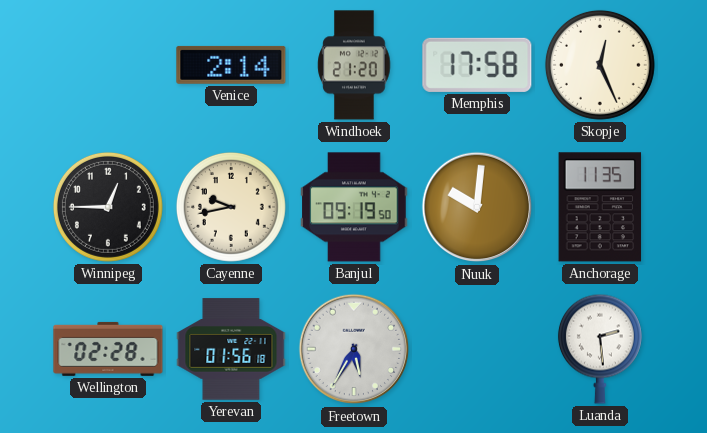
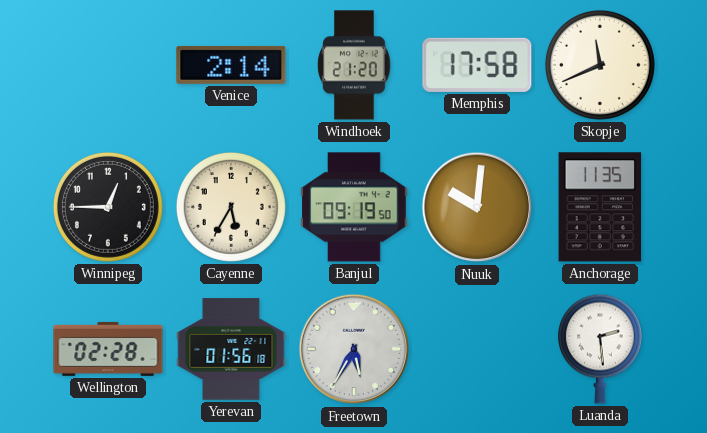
Skopje: 12:26 -> 11:41 (600, 65)
Cayenne: 9:43 -> 5:35 (231, 207)
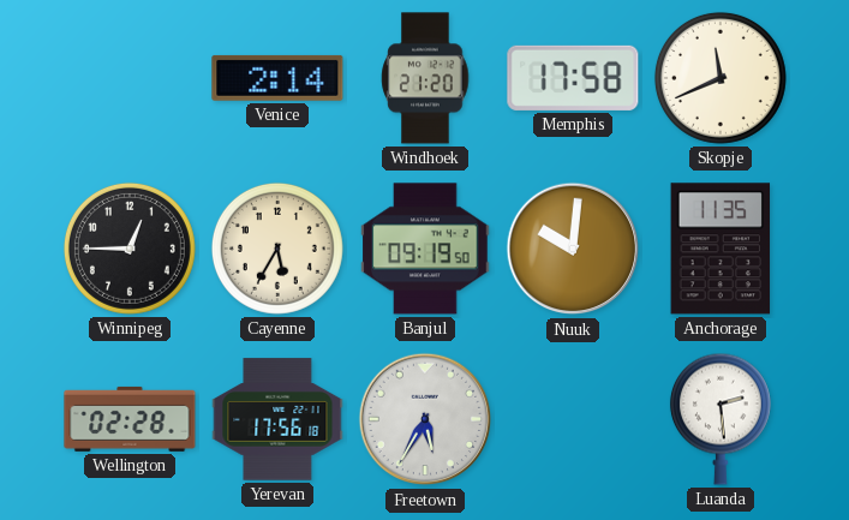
Yerevan: 01:56 -> 17:56 (277, 419)
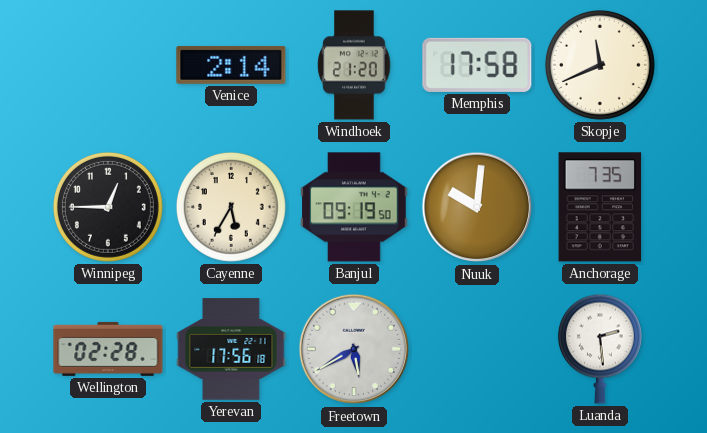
Anchorage: 11:35 -> 7:35 (600, 207)
Freetown: 5:35 -> 5:40 (354, 349)
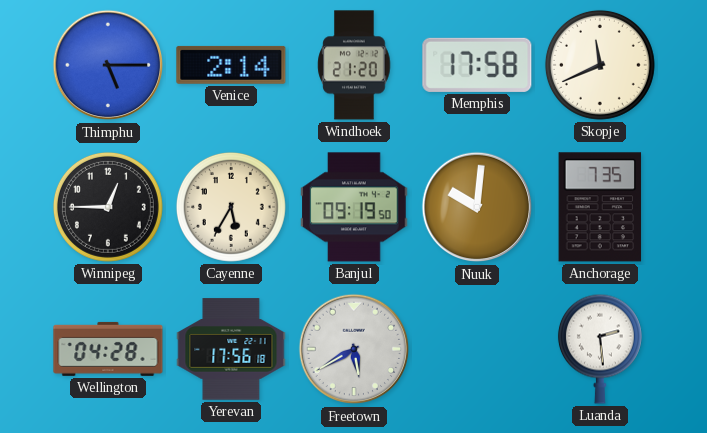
Thimphu: none -> 5:15 (108, 65)
Wellington: 02:28 -> 04:28 (108, 349)
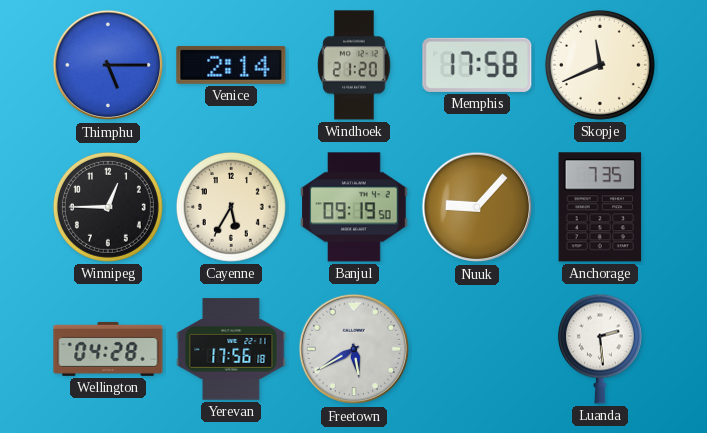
Nuuk: 10:01 -> 9:07 (477, 207)
